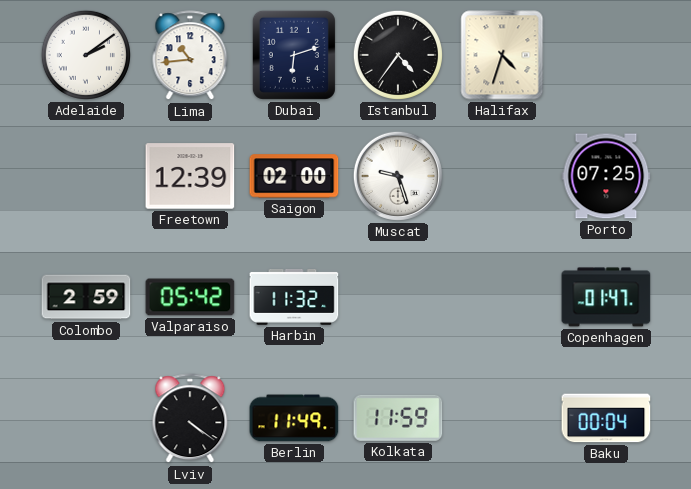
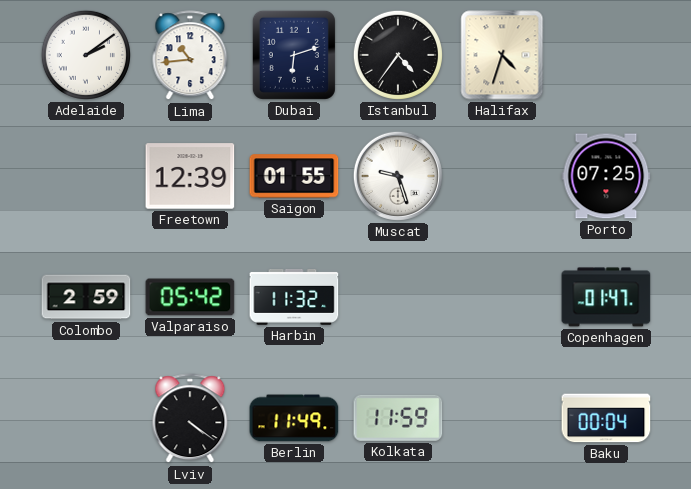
Saigon: 02:00 -> 01:55 (294, 176)
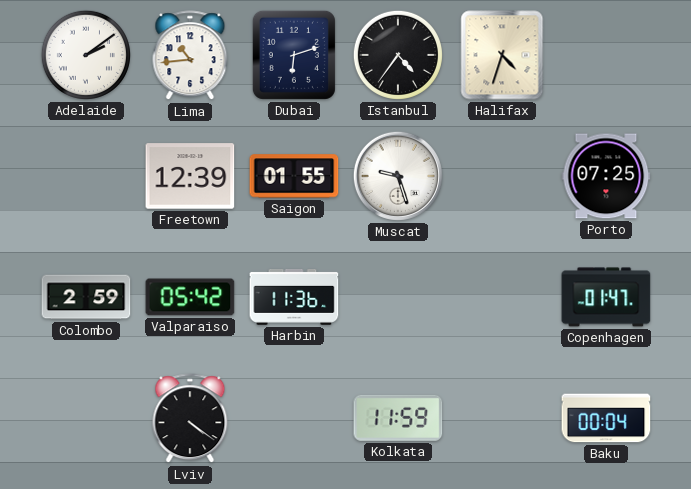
Harbin: 11:32 -> 11:36 (294, 297)
Berlin: 11:49 -> none (294, 418)
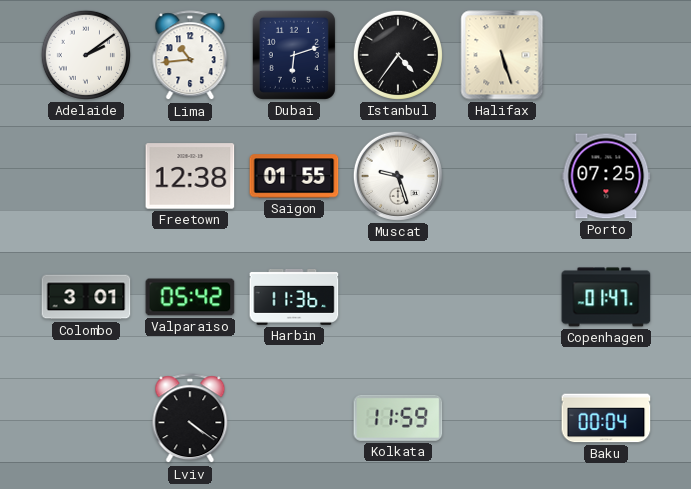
Halifax: 4:33 -> 5:27 (502, 55)
Freetown: 12:39 -> 12:38 (190, 176)
Colombo: 2:59 -> 3:01 (86, 297)
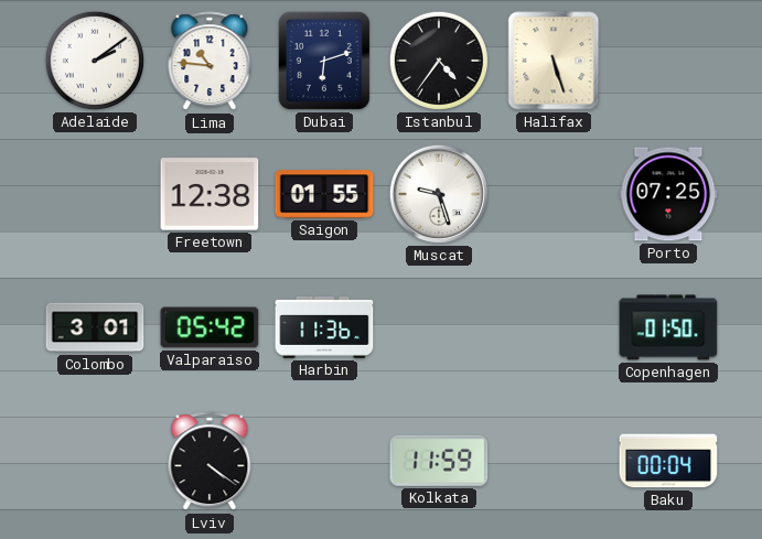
Lima: 10:44 -> 10:46 (210, 62)
Copenhagen: 01:47 -> 01:50 (668, 327)
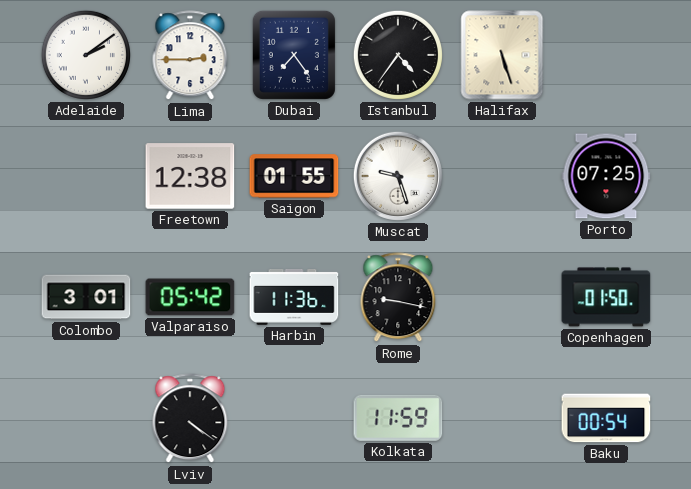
Lima: 10:46 -> 2:45 (190, 56)
Dubai: 6:12 -> 7:24 (294, 55)
Rome: none -> 9:17 (398, 298)
Baku: 00:04 -> 00:54 (606, 418)
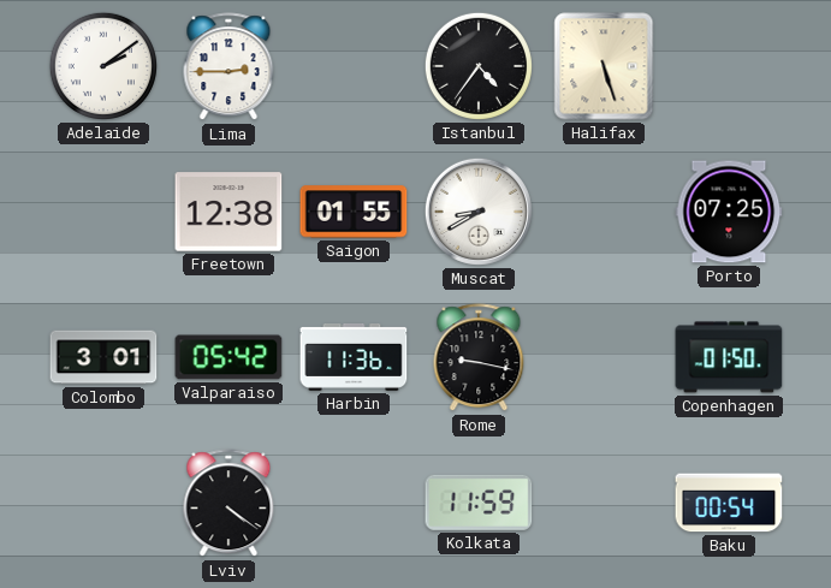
Dubai: 7:24 -> none (294, 55)
Muscat: 9:27 -> 8:40 (479, 212)
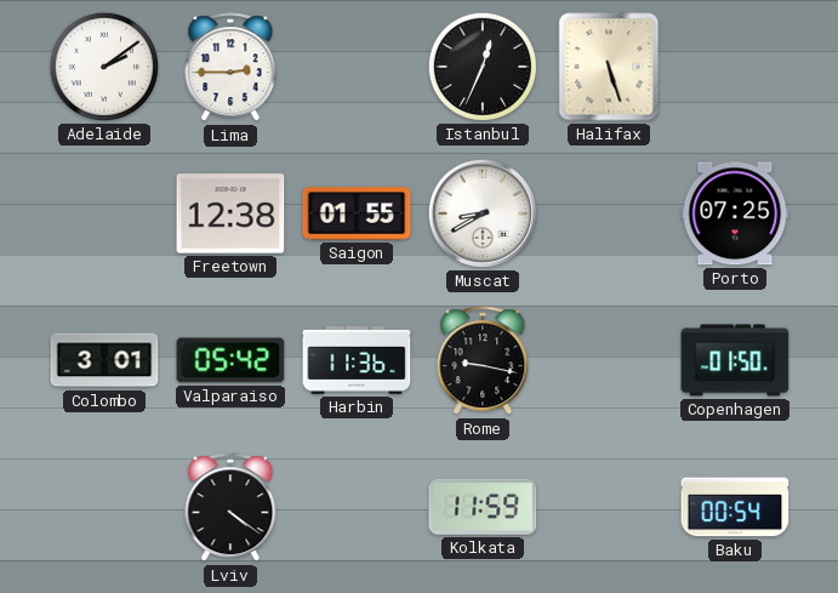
Istanbul: 4:36 -> 12:34 (483, 67)
